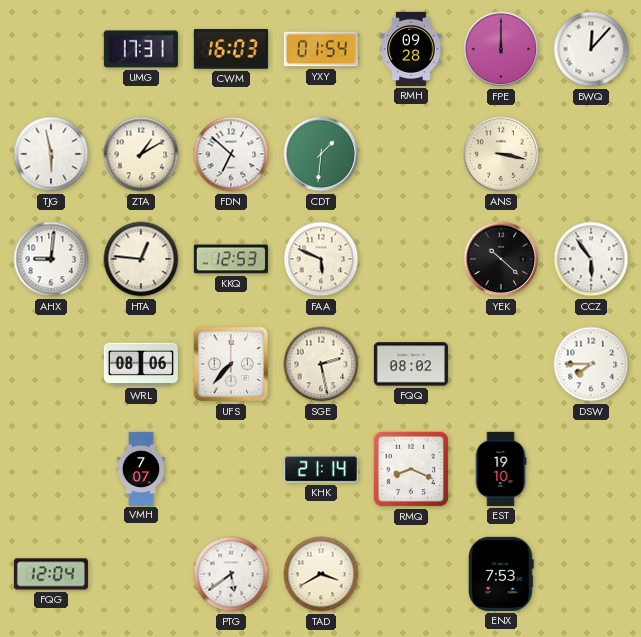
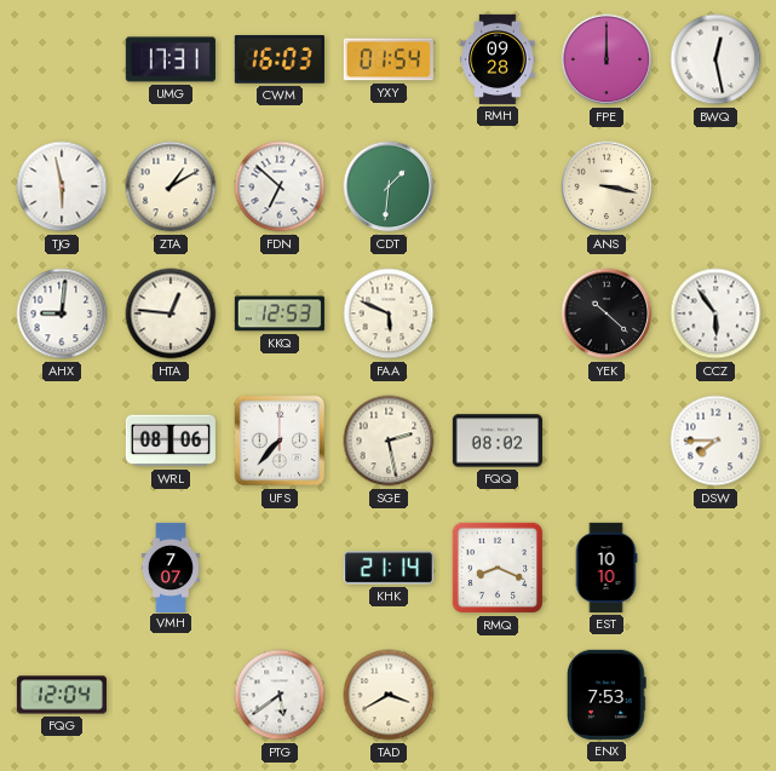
BWQ: 12:07 -> 12:28 (715, 59)
EST: 19:10 -> 10:10 (607, 568)
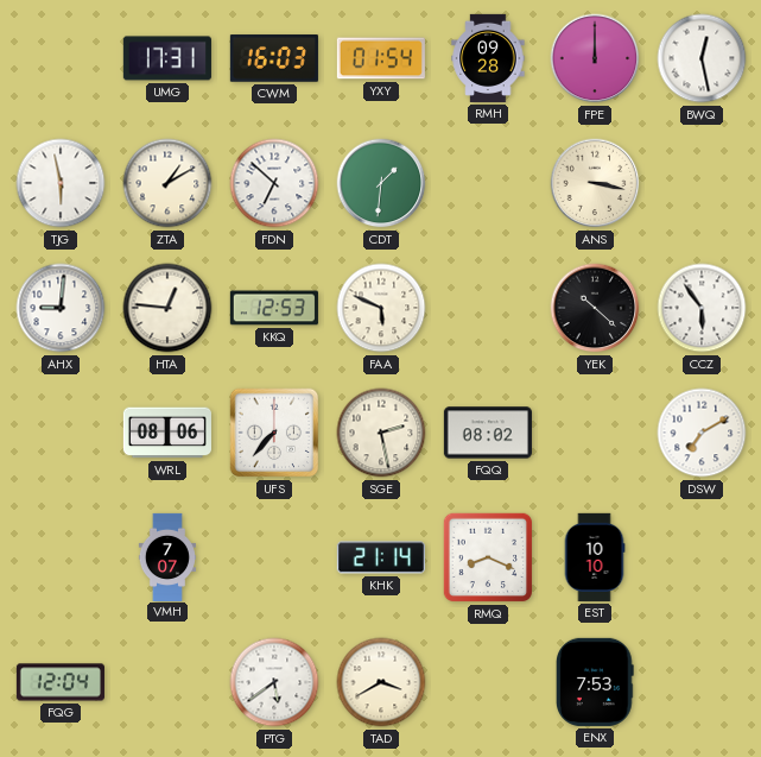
DSW: 7:45 -> 7:10 (702, 433)
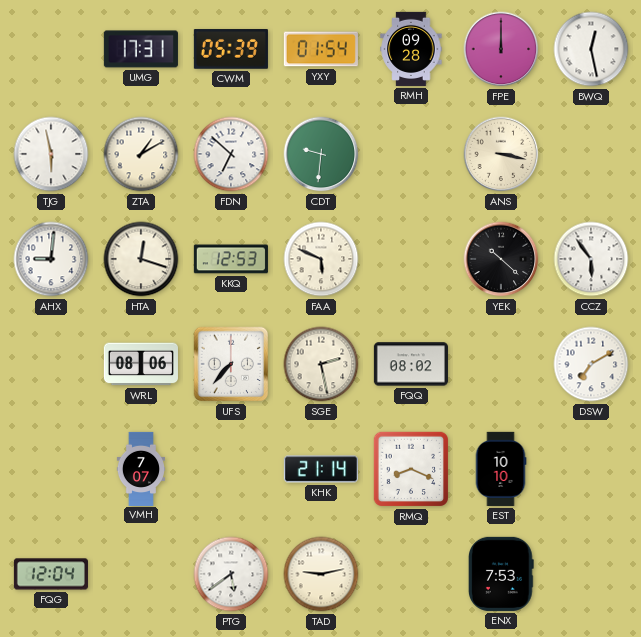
CWM: 16:03 -> 05:39 (231, 49)
CDT: 1:31 -> 9:31 (321, 154)
HTA: 12:46 -> 12:18 (141, 259)
TAD: 3:40 -> 9:13 (321, 574)
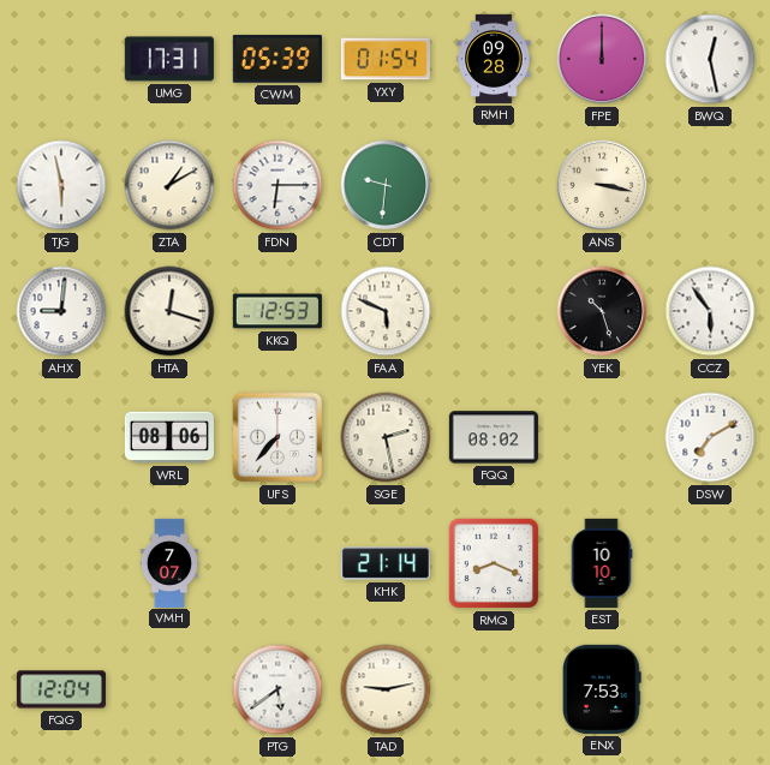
FDN: 6:52 -> 6:15 (277, 185)
YEK: 10:22 -> 10:27 (602, 311)
